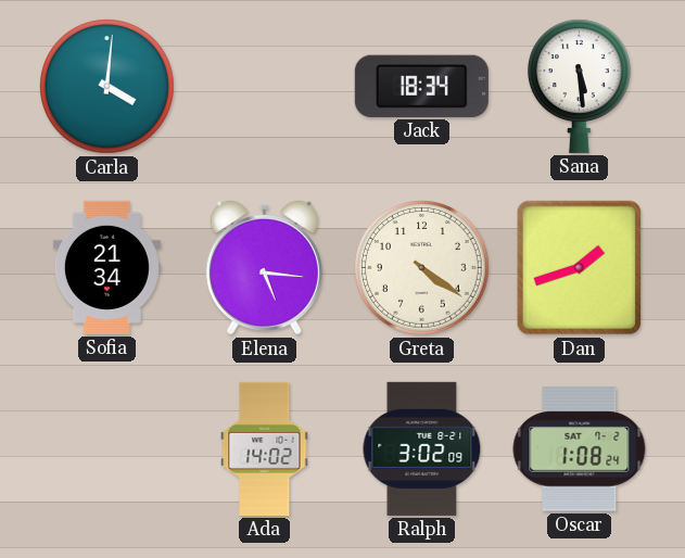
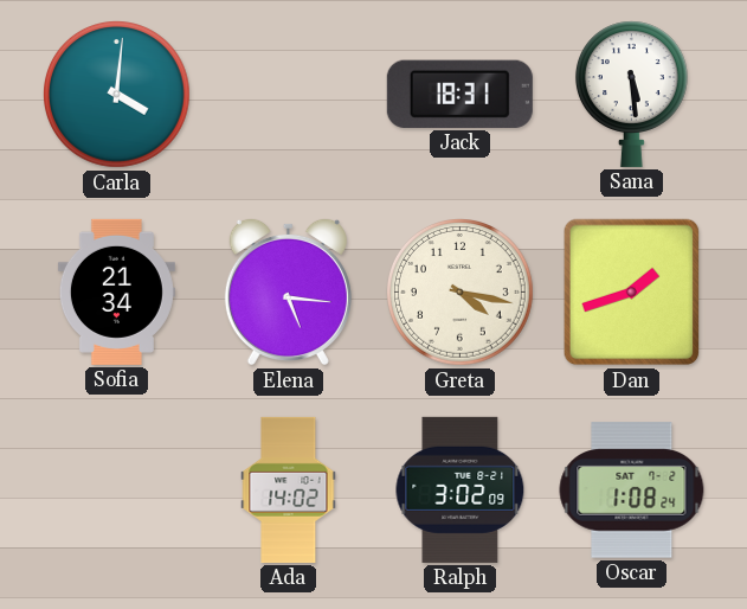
Jack: 18:34 -> 18:31 (459, 94)
Greta: 4:21 -> 4:17 (461, 293)
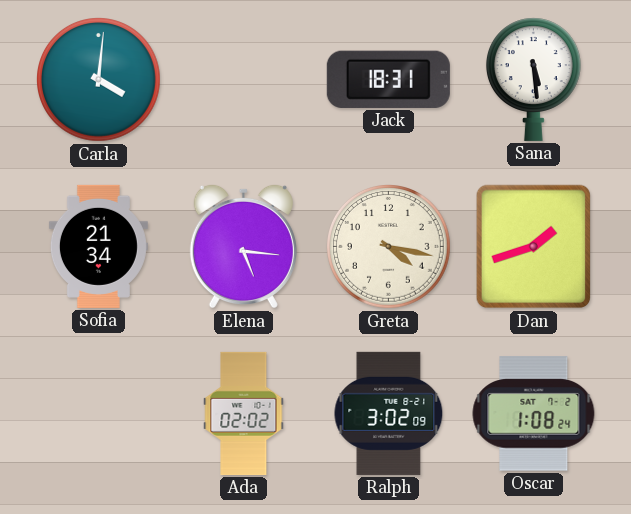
Ada: 14:02 -> 02:02 (244, 413)
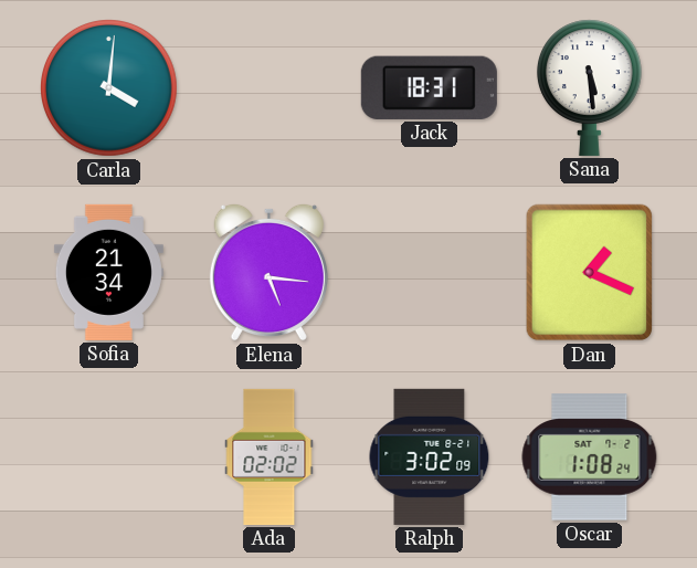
Greta: 4:17 -> none (389, 247)
Dan: 1:42 -> 1:19 (590, 273)
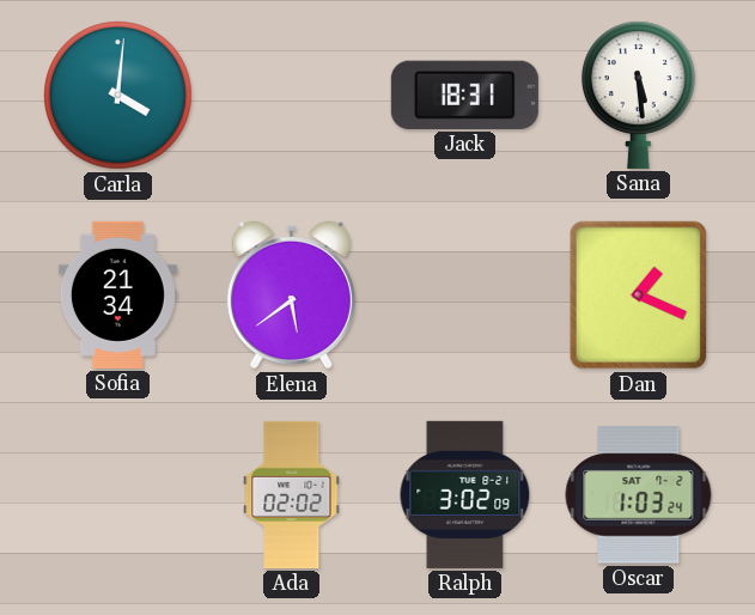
Elena: 5:16 -> 5:39 (291, 294)
Oscar: 1:08 -> 1:03 (639, 495)
